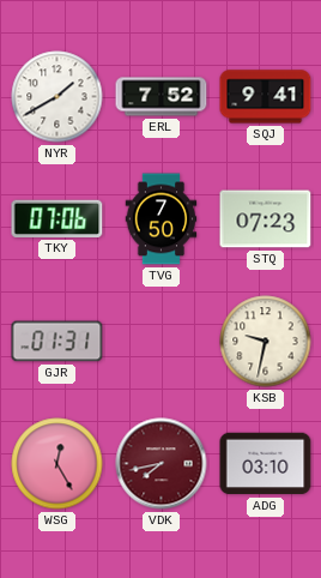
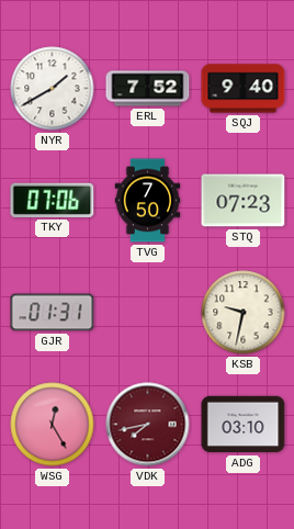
SQJ: 9:41 -> 9:40 (244, 89)
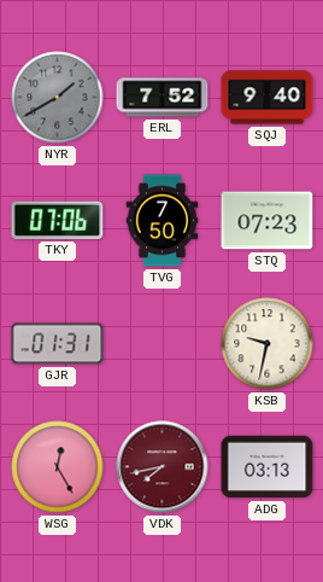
NYR dial: white -> grey (58, 98)
ADG: 03:10 -> 03:13 (268, 467)
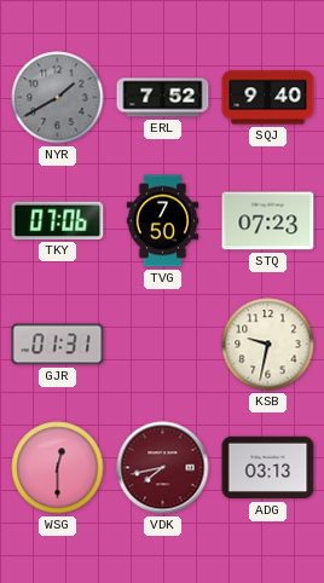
WSG: 12:25 -> 12:30 (58, 468)
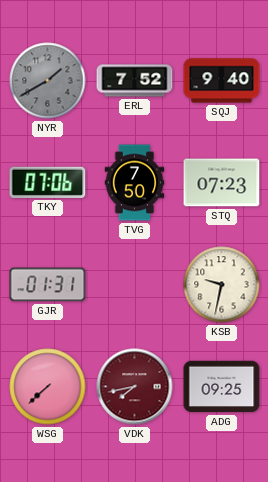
WSG: 12:30 -> 7:38 (48, 387)
ADG: 03:13 -> 09:25 (222, 387)
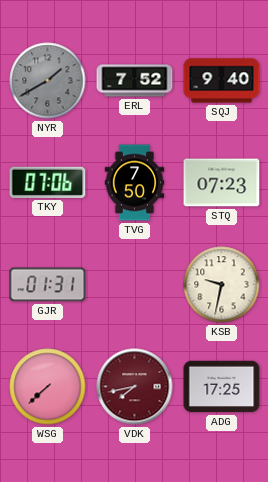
ADG: 09:25 -> 17:25 (222, 387)
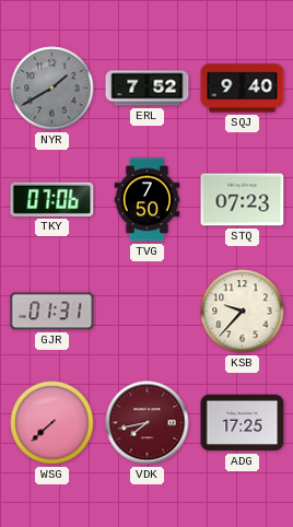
KSB: 9:32 -> 9:37 (243, 312)
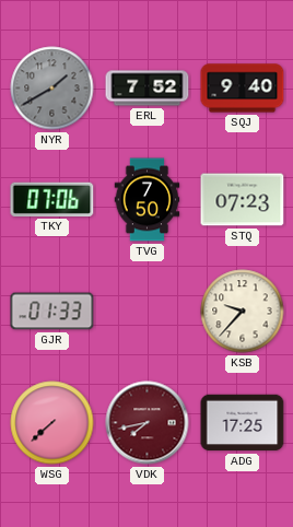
GJR: 01:31 -> 01:33 (52, 312)
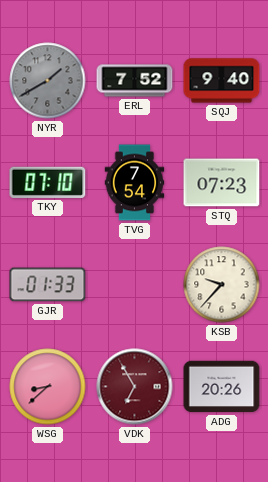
TKY: 07:06 -> 07:10 (48, 182)
TVG: 7:50 -> 7:54 (135, 183)
WSG: 7:38 -> 8:38 (48, 387)
VDK: 7:43 -> 6:55 (135, 387)
ADG: 17:25 -> 20:26 (222, 387)
